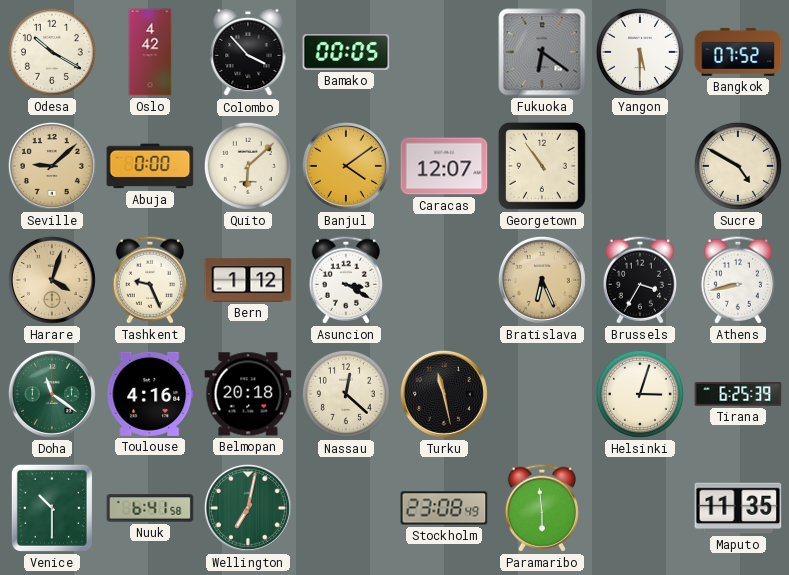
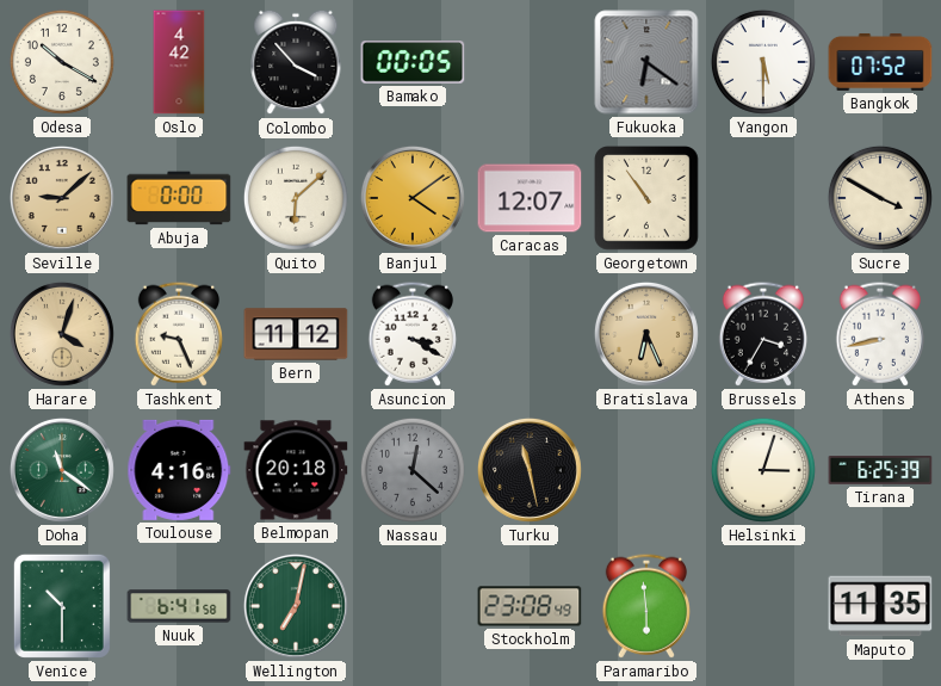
Sucre: 4:50 -> 3:50 (880, 198)
Bern: 1:12 -> 11:12 (296, 334)
Nassau dial: cream -> grey (413, 470)
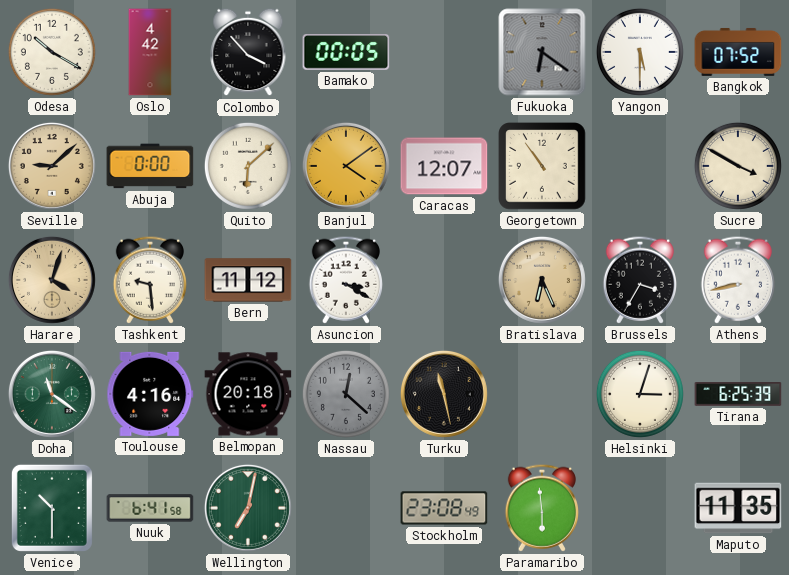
Tashkent: 9:26 -> 9:29 (149, 280)
